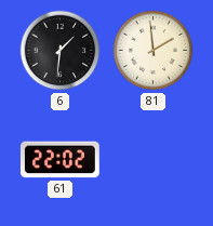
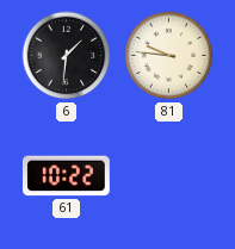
81: 1:59 -> 9:46 (169, 56)
61: 22:02 -> 10:22 (67, 176)
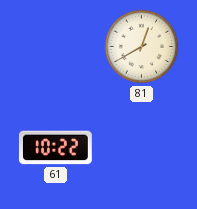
6: 1:31 -> none (67, 56)
81: 9:46 -> 12:40 (142, 47)
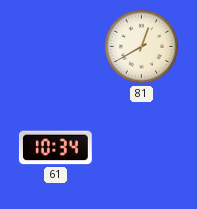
61: 10:22 -> 10:34 (56, 148)
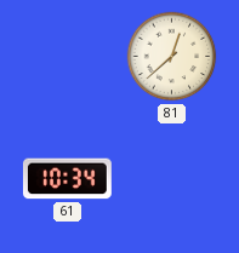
81: 12:40 -> 12:38 (172, 57)
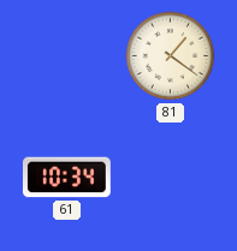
81: 12:38 -> 1:21 (171, 56)
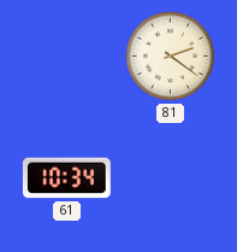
81: 1:21 -> 2:21 (171, 57)
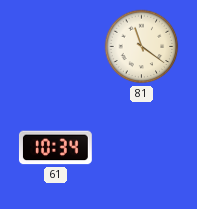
81: 2:21 -> 11:21 (142, 47)
